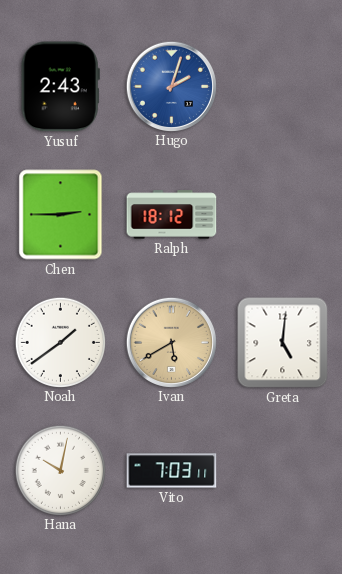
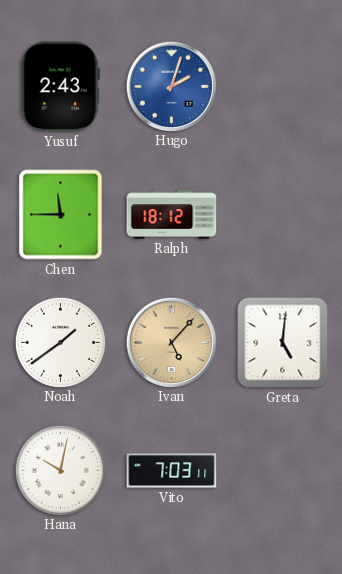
Chen: 2:45 -> 11:45 (61, 215)
Ivan: 5:40 -> 5:07 (171, 342)
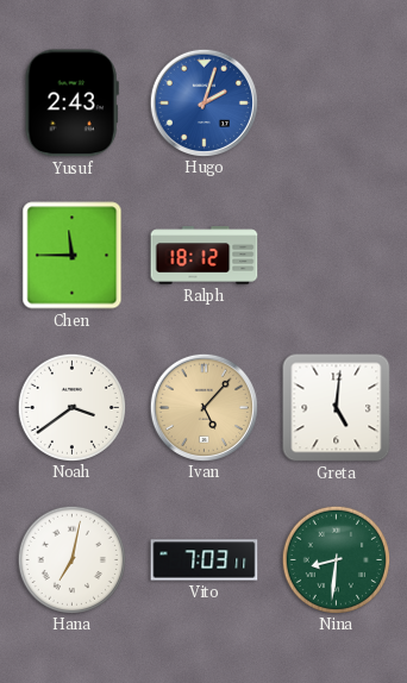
Noah: 1:39 -> 3:39 (71, 407)
Hana: 10:02 -> 7:02 (71, 559)
Nina: none -> 8:31 (336, 559)
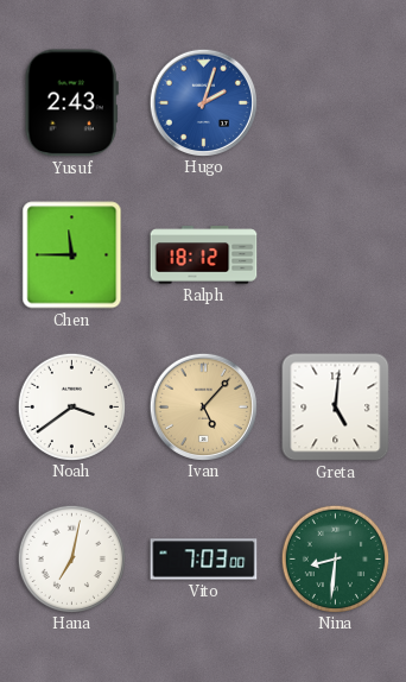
Vito: 7:03:11 -> 7:03:00 (204, 560)
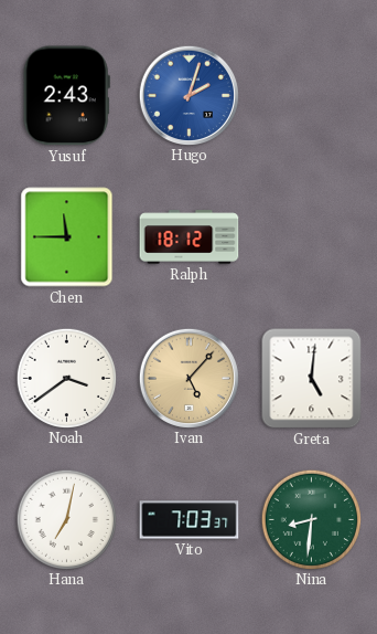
Vito: 7:03:00 -> 7:03:37 (190, 520)
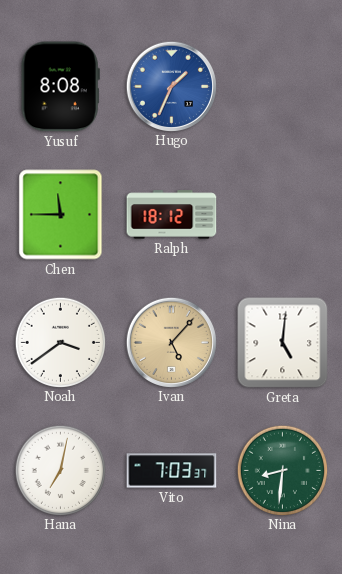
Yusuf: 2:43 -> 8:08 (60, 87)
Hugo: 2:03 -> 1:34 (171, 86)
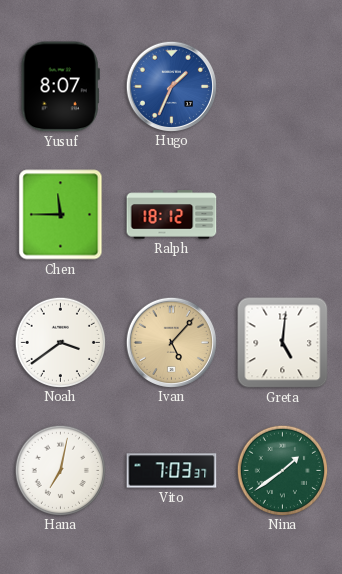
Yusuf: 8:08 -> 8:07 (60, 87)
Nina: 8:31 -> 1:39 (282, 470)
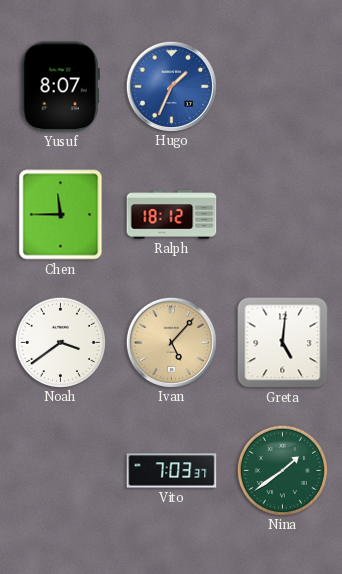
Hana: 7:02 -> none (60, 470)
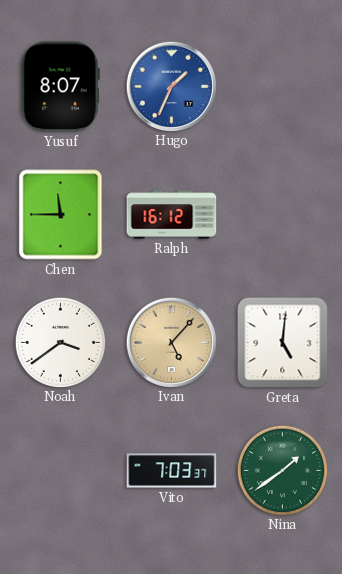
Ralph: 18:12 -> 16:12 (172, 215)
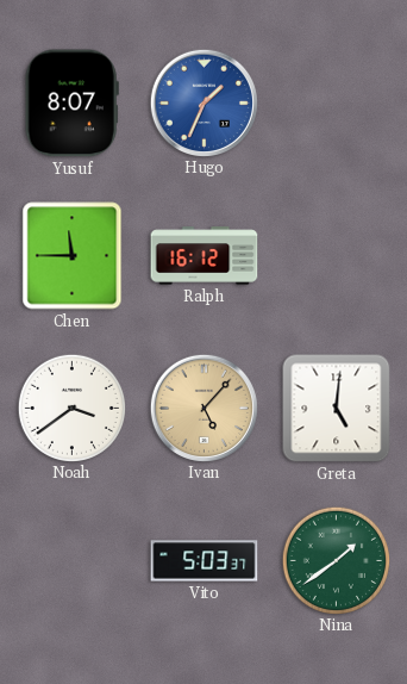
Vito: 7:03 -> 5:03 (205, 561)
